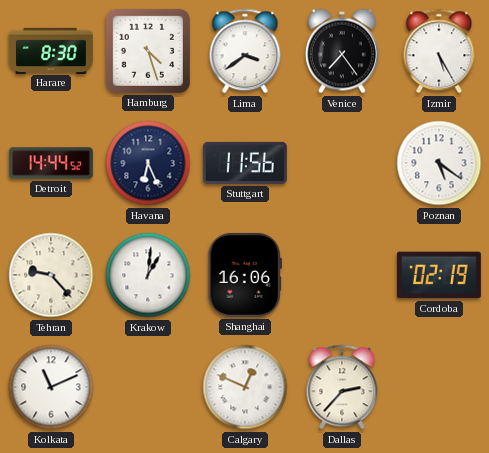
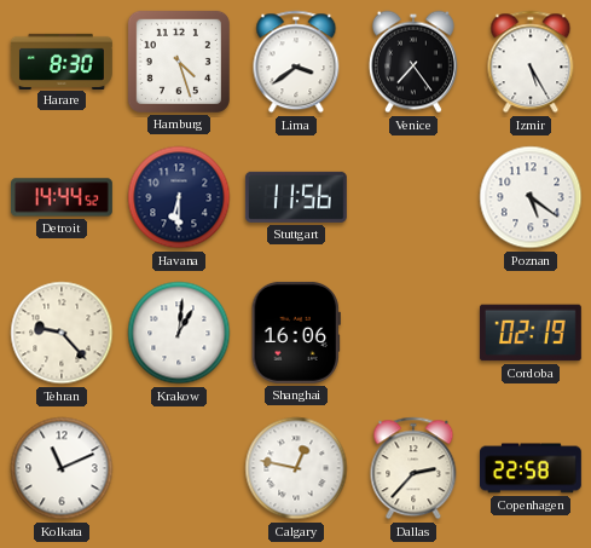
Havana: 6:26 -> 6:30 (179, 197)
Calgary: 12:49 -> 12:47 (296, 468)
Copenhagen: none -> 22:58 (531, 468)
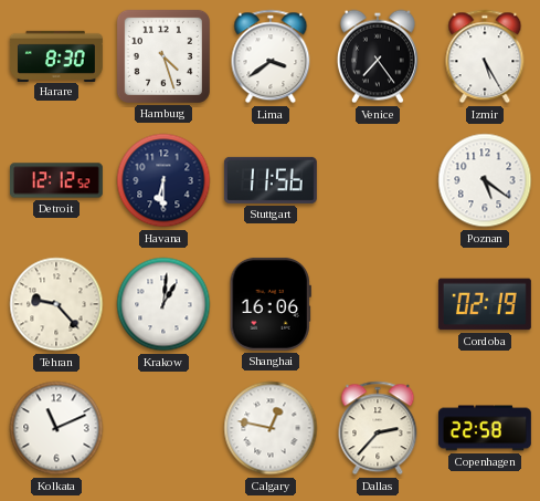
Detroit: 14:44 -> 12:12 (56, 180)
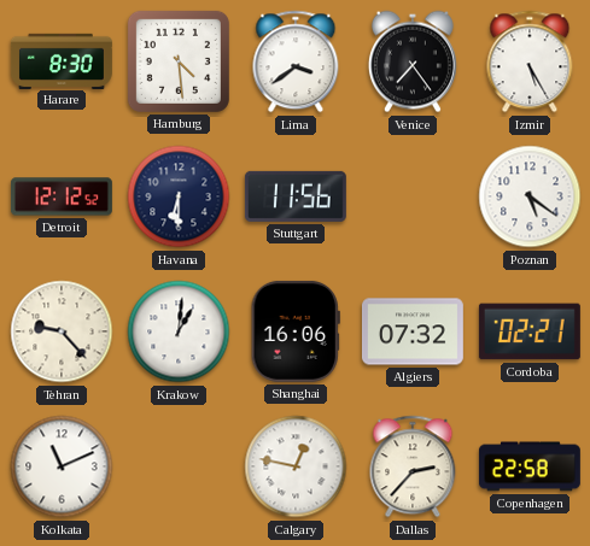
Hamburg: 4:27 -> 4:29 (179, 61)
Algiers: none -> 07:32 (413, 331)
Cordoba: 02:19 -> 02:21 (530, 331)
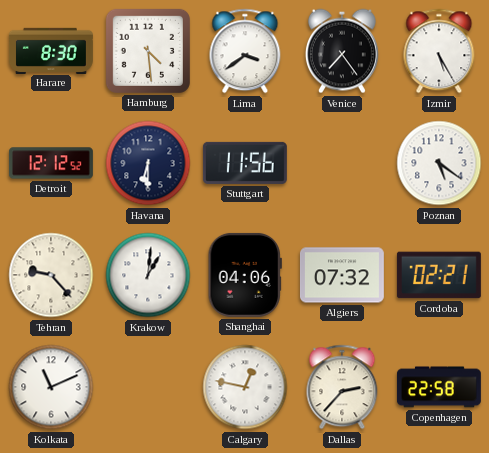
Shanghai: 16:06 -> 04:06 (245, 275)
